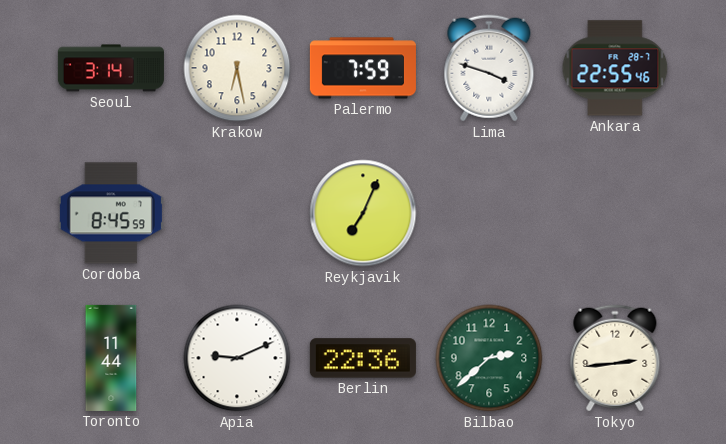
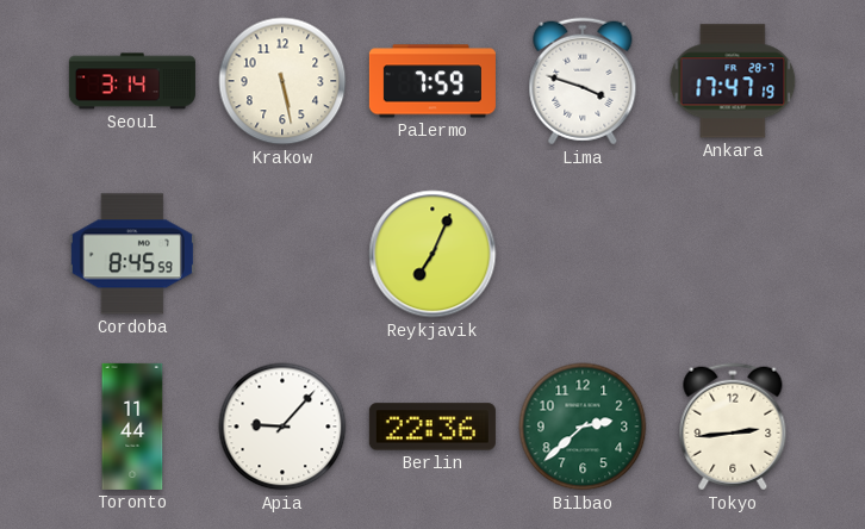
Krakow: 6:28 -> 5:28 (282, 81)
Ankara: 22:55 -> 17:47 (733, 81)
Apia: 9:11 -> 9:07 (282, 427)
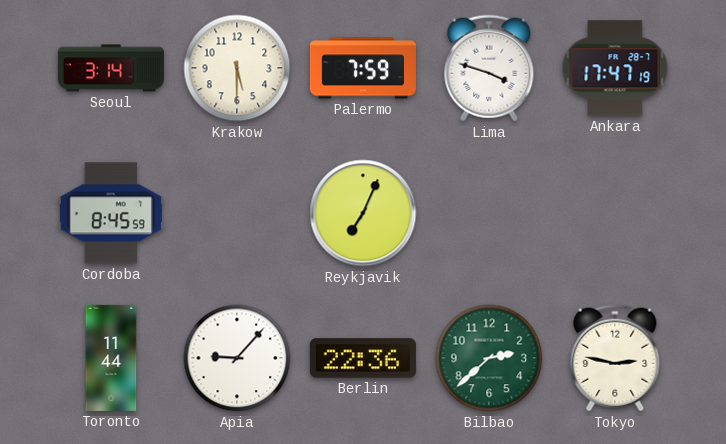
Krakow: 5:28 -> 5:30 (237, 68)
Tokyo: 2:44 -> 2:47 (615, 358)
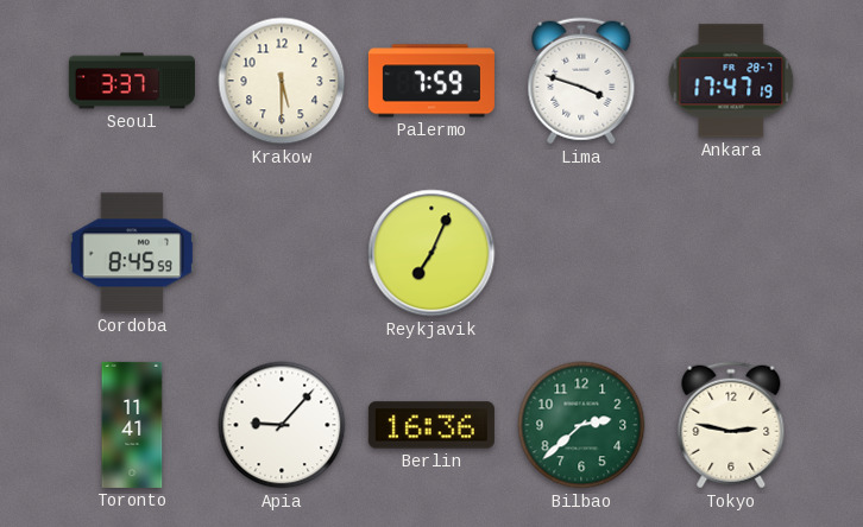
Seoul: 3:14 -> 3:37 (132, 81)
Toronto: 11:44 -> 11:41 (132, 425)
Berlin: 22:36 -> 16:36 (431, 425)
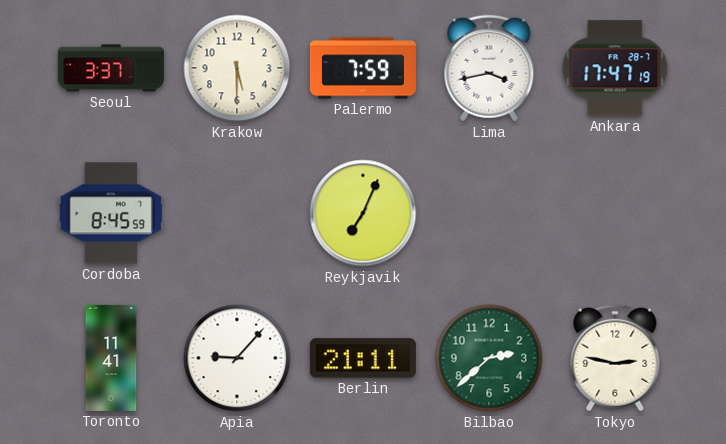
Lima: 3:48 -> 3:43 (489, 68)
Berlin: 16:36 -> 21:11 (363, 358)
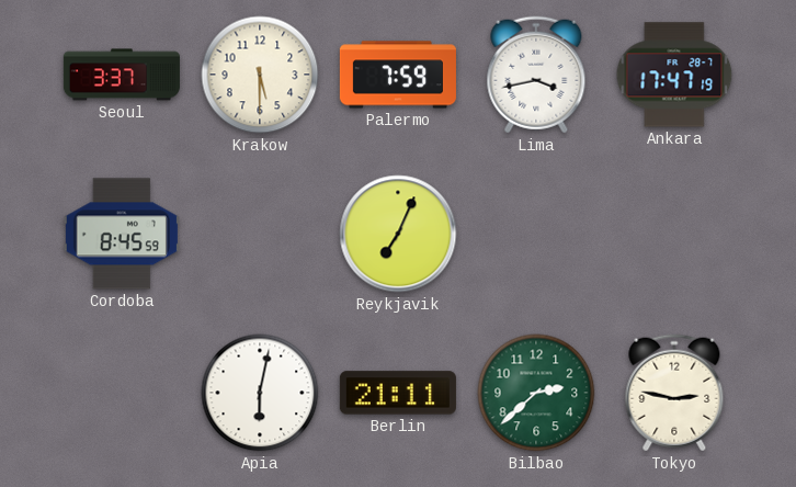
Toronto: 11:41 -> none (111, 358)
Apia: 9:07 -> 6:02 (260, 393)
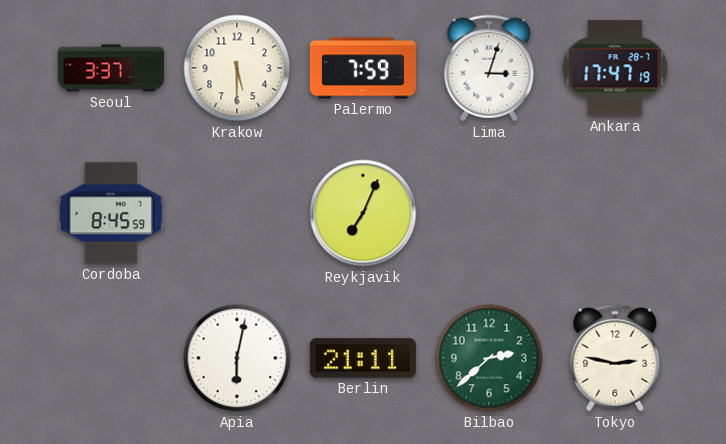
Lima: 3:43 -> 3:03 (489, 68)
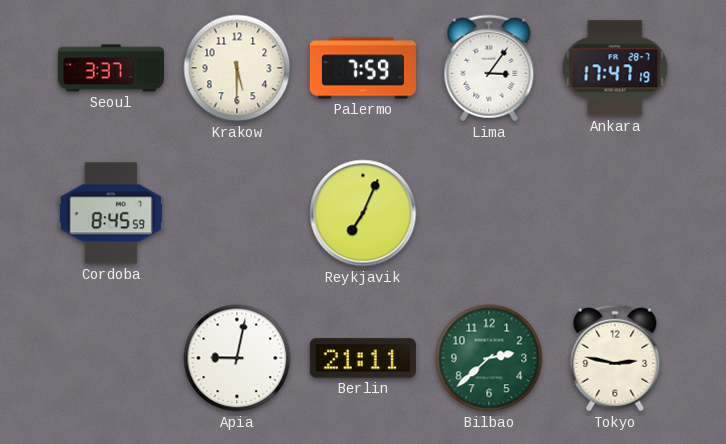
Lima: 3:03 -> 3:06 (489, 68)
Apia: 6:02 -> 9:02 (237, 358)
